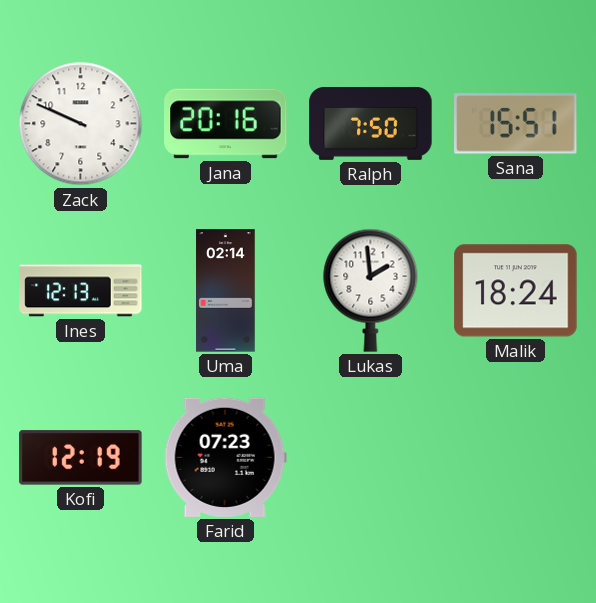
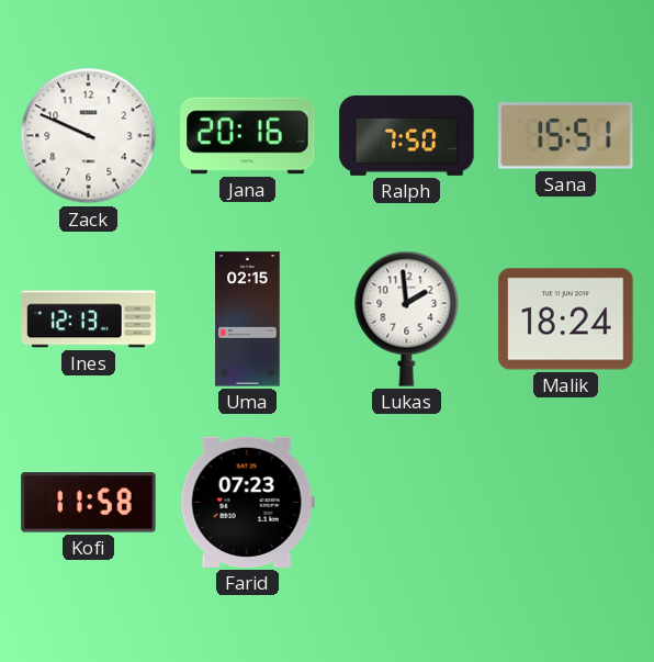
Uma: 02:14 -> 02:15 (248, 319)
Kofi: 12:19 -> 11:58 (89, 503)
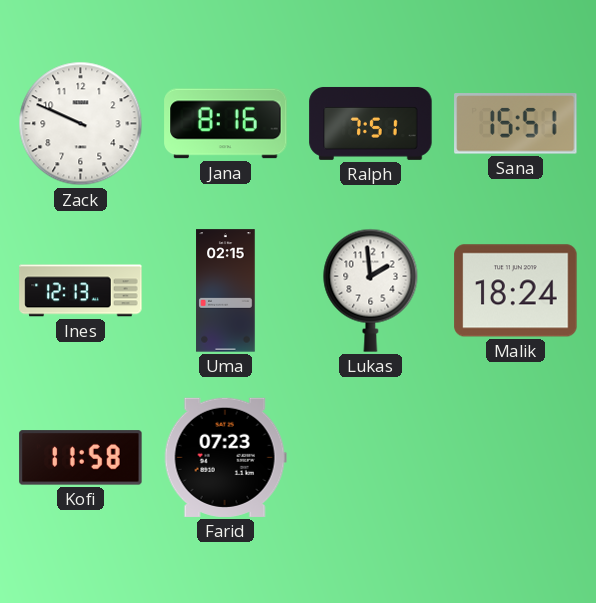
Jana: 20:16 -> 8:16 (226, 124)
Ralph: 7:50 -> 7:51 (371, 123)
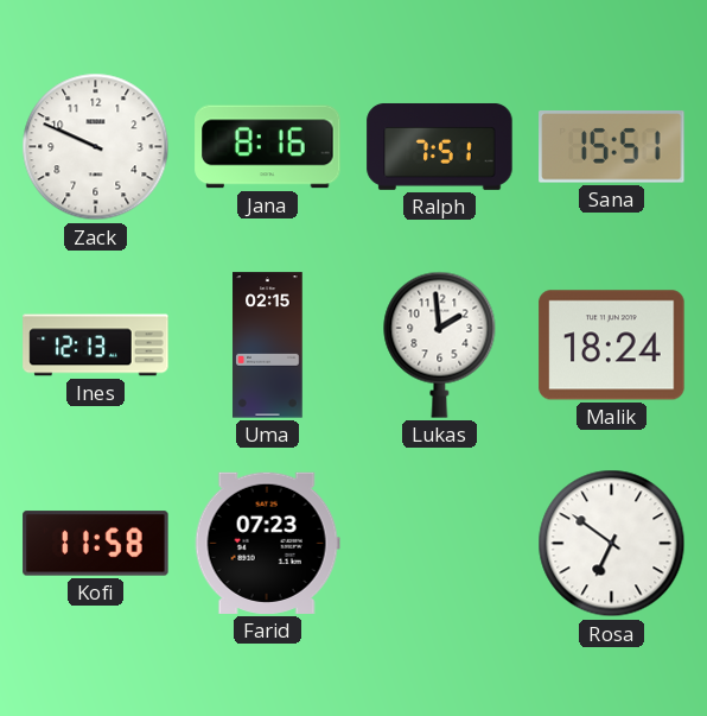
Rosa: none -> 6:51 (612, 544)
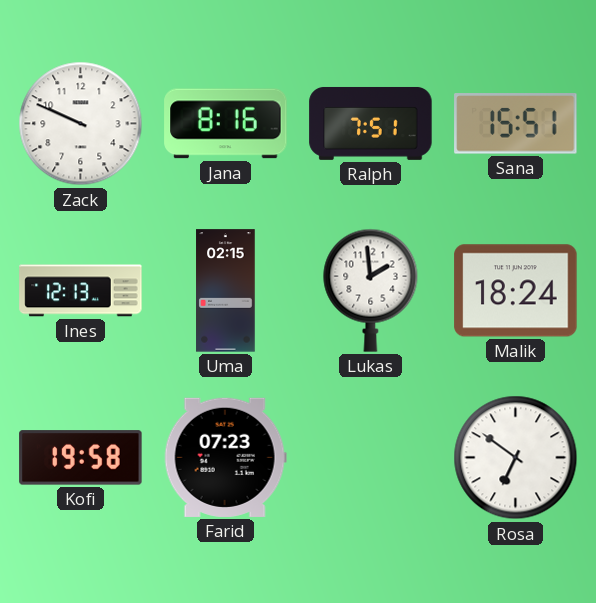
Kofi: 11:58 -> 19:58 (81, 458)
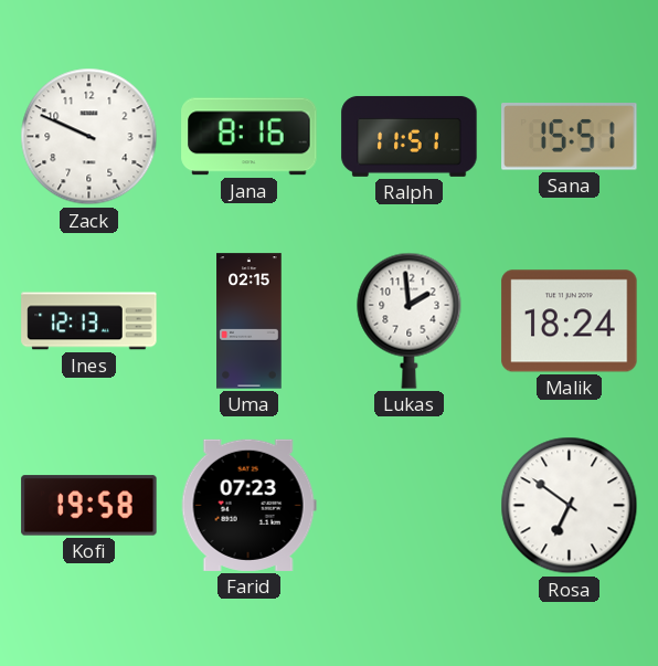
Ralph: 7:51 -> 11:51 (410, 136)
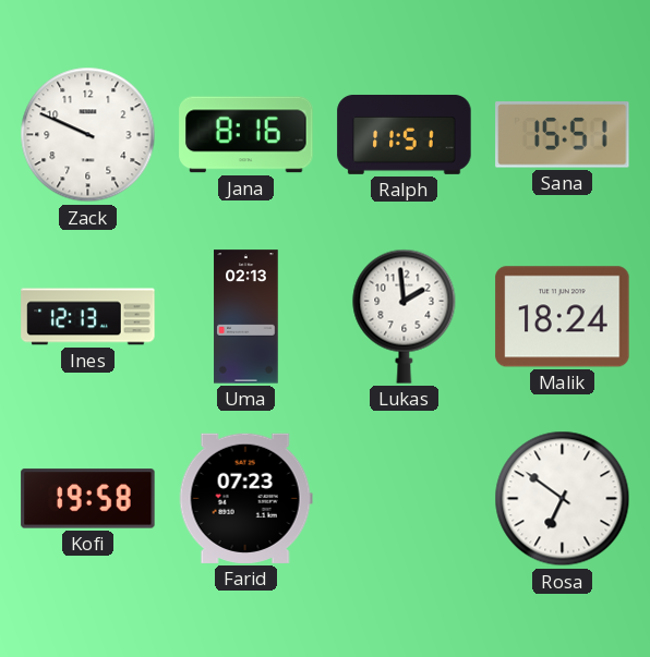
Uma: 02:15 -> 02:13 (246, 317)
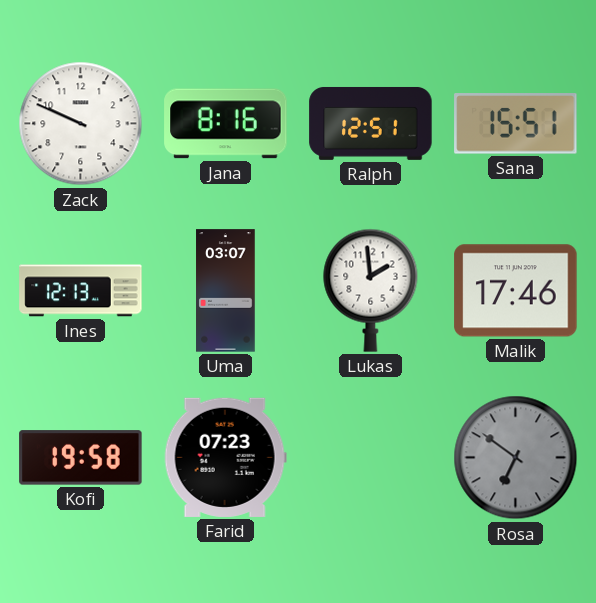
Ralph: 11:51 -> 12:51 (371, 123)
Uma: 02:13 -> 03:07 (226, 291)
Malik: 18:24 -> 17:46 (516, 291)
Rosa dial: white -> grey (516, 458)
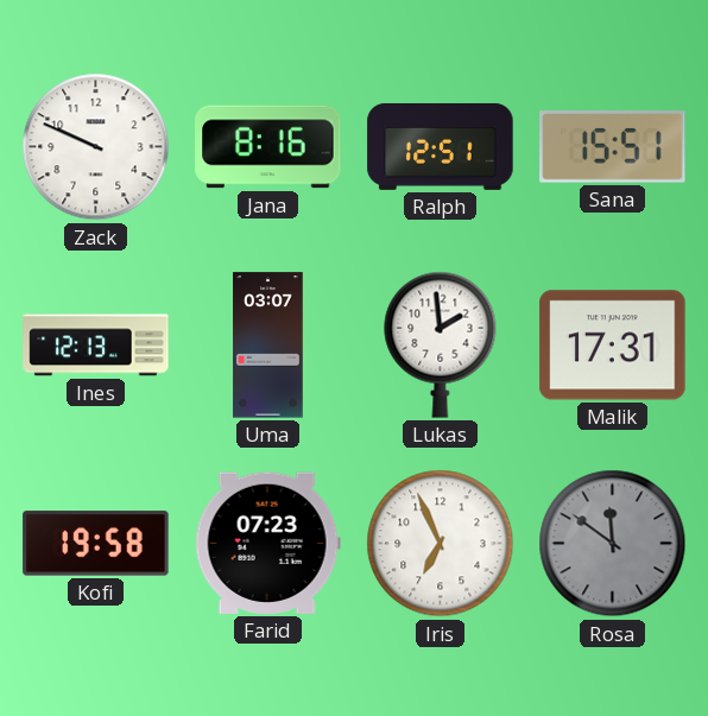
Malik: 17:46 -> 17:31 (613, 346)
Iris: none -> 6:56 (441, 544)
Rosa: 6:51 -> 11:51 (613, 544)
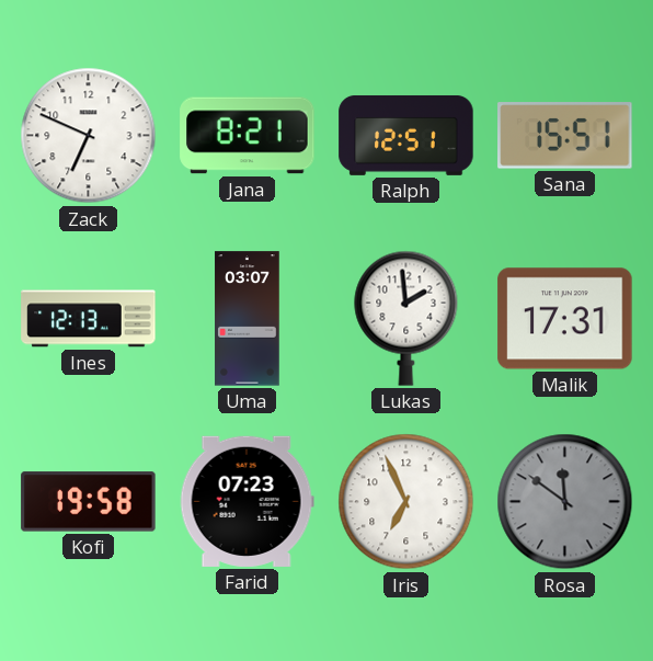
Zack: 9:49 -> 6:49 (89, 136)
Jana: 8:16 -> 8:21 (248, 136)
